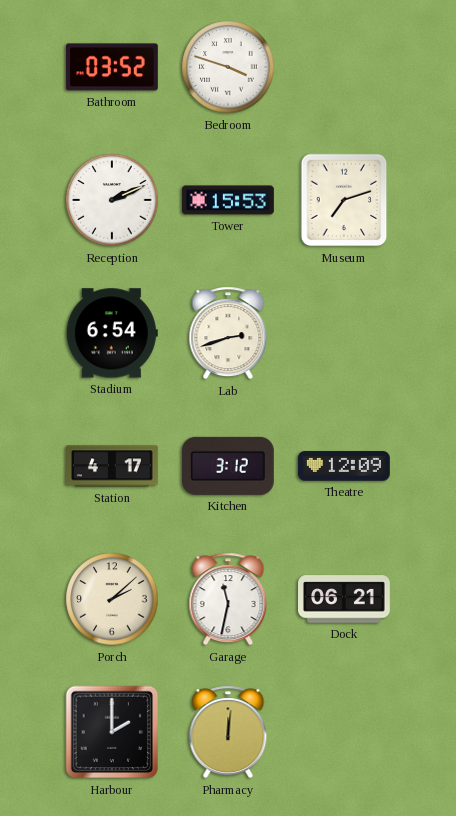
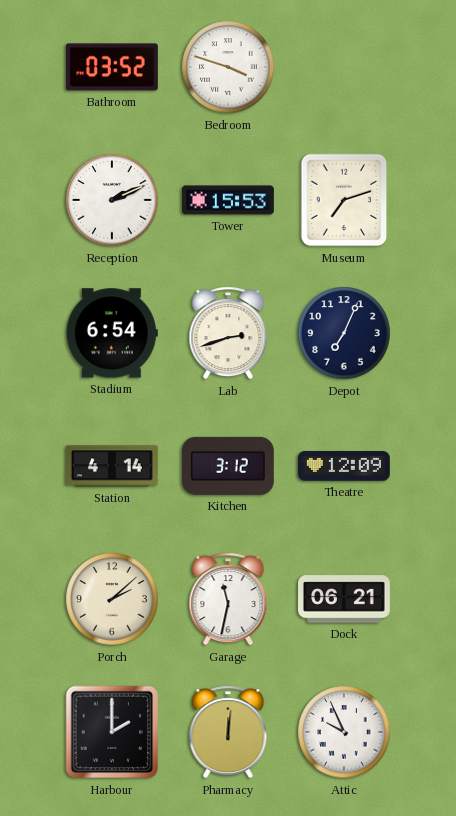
Depot: none -> 7:04 (344, 333)
Station: 4:17 -> 4:14 (113, 466)
Attic: none -> 9:56 (344, 732)
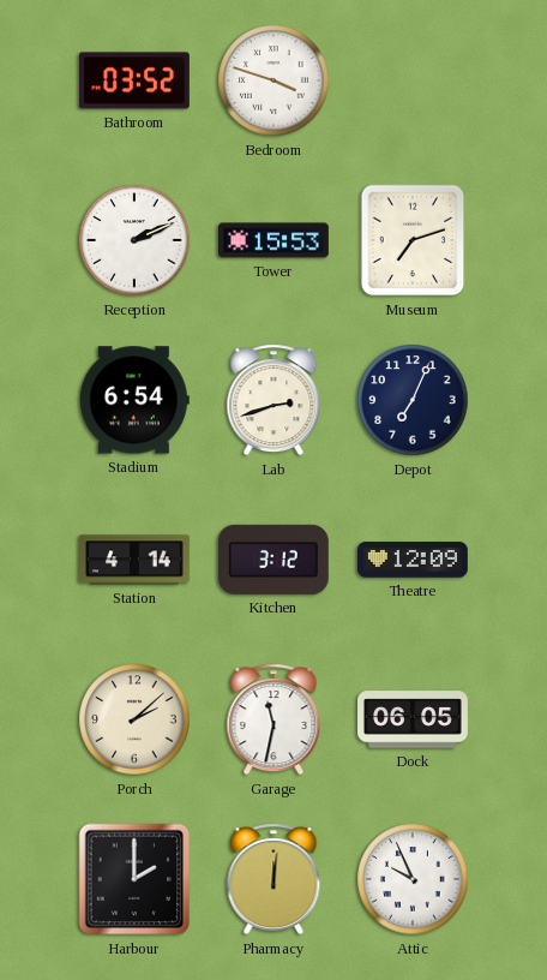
Dock: 06:21 -> 06:05 (414, 719)
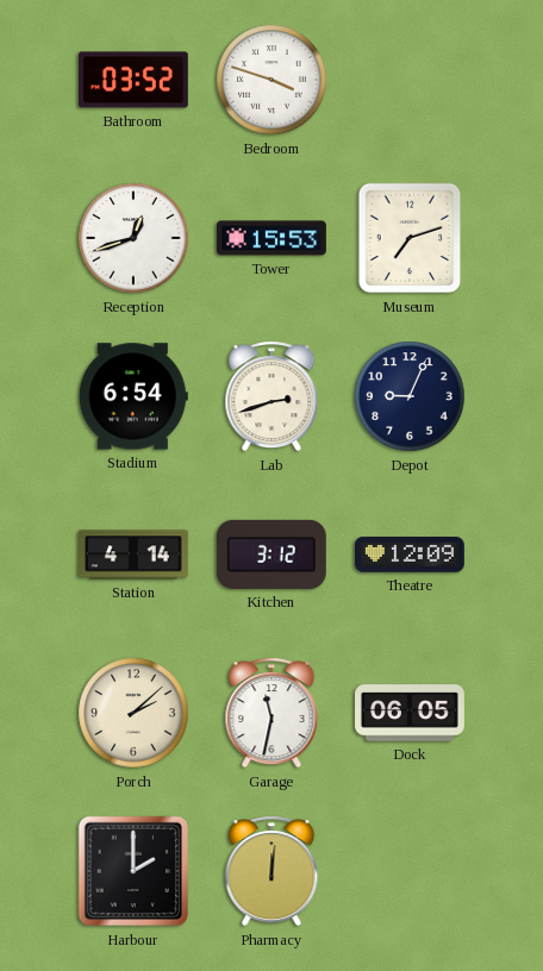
Reception: 2:11 -> 12:42 (133, 238)
Depot: 7:04 -> 9:04 (410, 396)
Attic: 9:56 -> none (413, 879)
